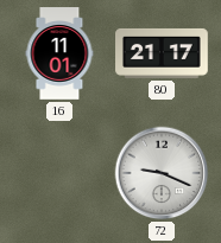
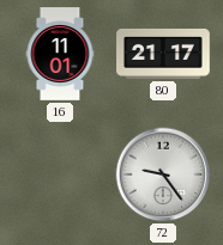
72: 9:19 -> 9:24 (163, 174)
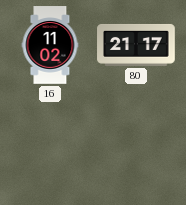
16: 11:01 -> 11:02 (50, 45)
72: 9:24 -> none (163, 174)
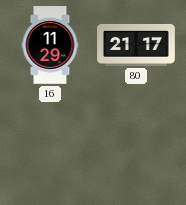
16: 11:02 -> 11:29 (50, 45)
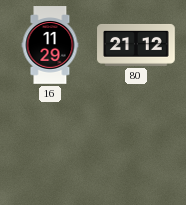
80: 21:17 -> 21:12 (136, 45)
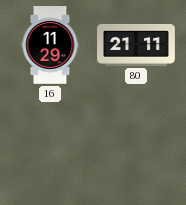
80: 21:12 -> 21:11 (136, 45)
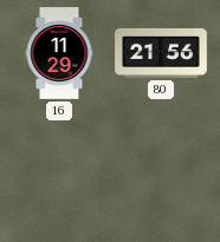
80: 21:11 -> 21:56 (161, 53)
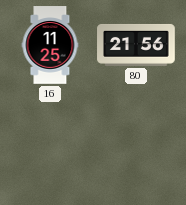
16: 11:29 -> 11:25 (50, 45)
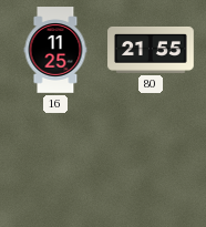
80: 21:56 -> 21:55 (151, 50)
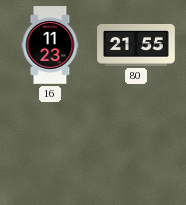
16: 11:25 -> 11:23 (50, 45)
